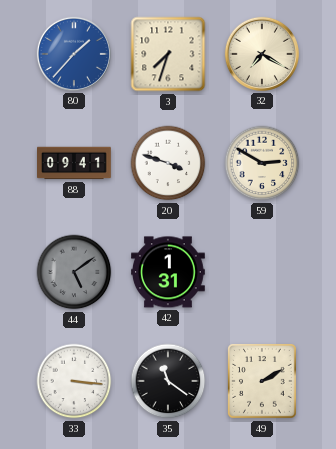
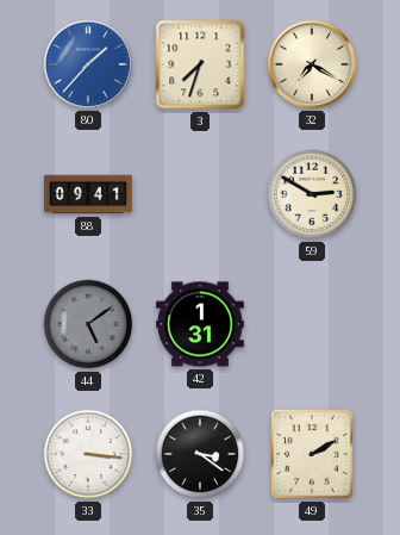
20: 3:48 -> none (168, 163)
35: 11:21 -> 3:21 (200, 454)
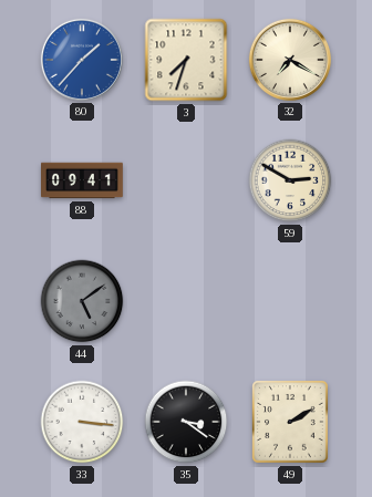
42: 1:31 -> none (201, 324)
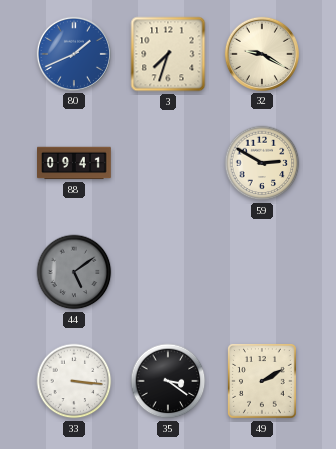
80: 1:37 -> 1:41 (74, 54)
32: 7:20 -> 9:20 (262, 54)
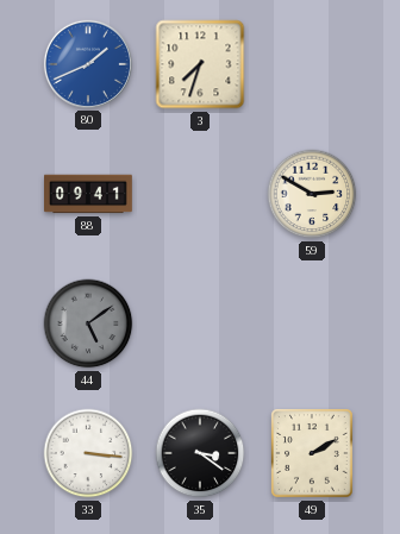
32: 9:20 -> none (262, 54)
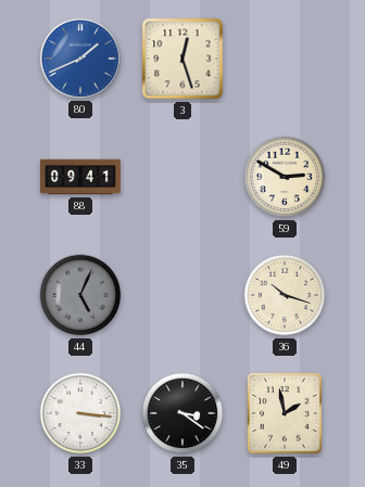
3: 7:33 -> 12:27 (182, 59)
44: 5:09 -> 5:04 (80, 295)
36: none -> 10:18 (285, 295)
49: 2:10 -> 1:58 (286, 414)
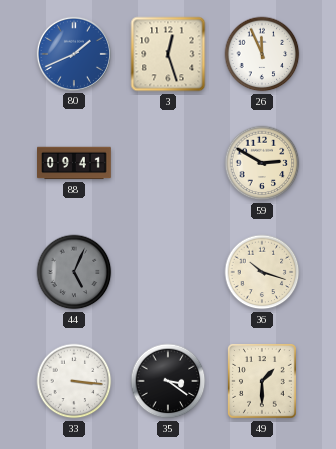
26: none -> 11:56 (262, 54)
49: 1:58 -> 1:30 (263, 382)
